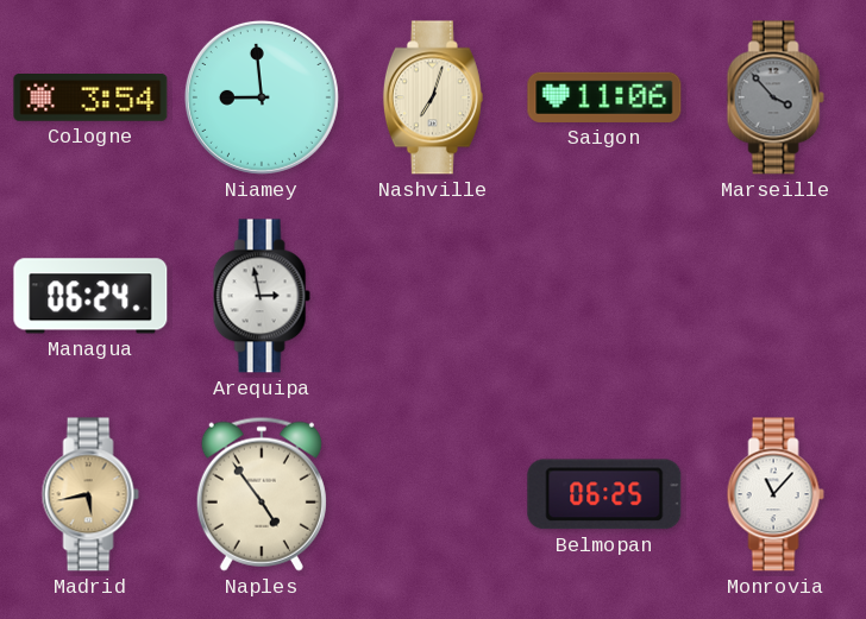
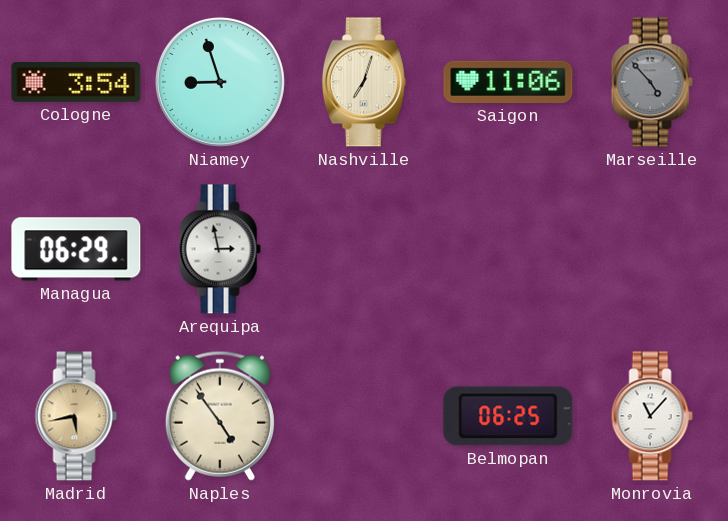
Niamey: 8:59 -> 8:57 (220, 82)
Marseille: 3:53 -> 4:53 (652, 82)
Managua: 06:24 -> 06:29 (76, 249)
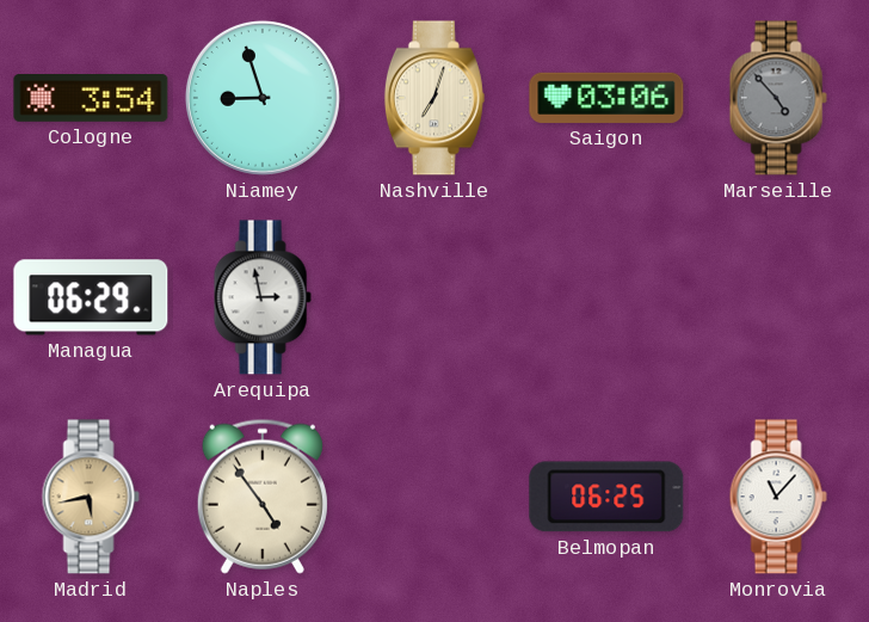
Saigon: 11:06 -> 03:06 (606, 98)
